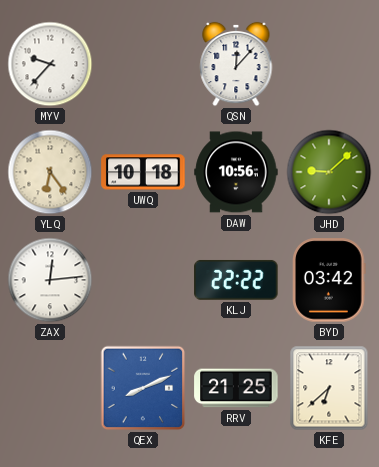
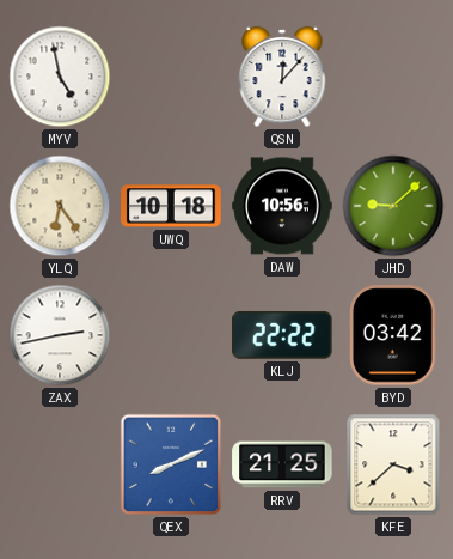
MYV: 9:37 -> 4:58 (60, 77)
ZAX: 12:14 -> 2:43 (60, 335)
KFE: 6:38 -> 3:38 (393, 464)
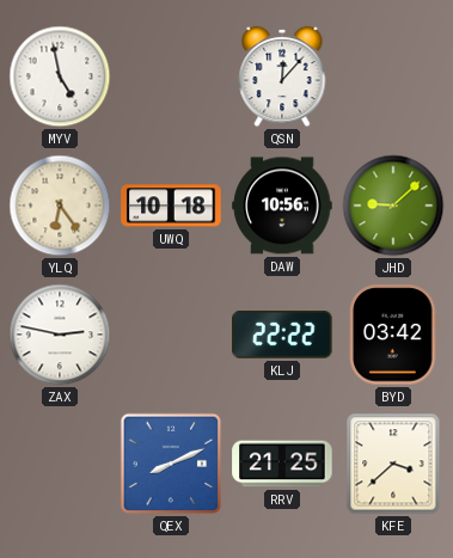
ZAX: 2:43 -> 2:47 (60, 335)
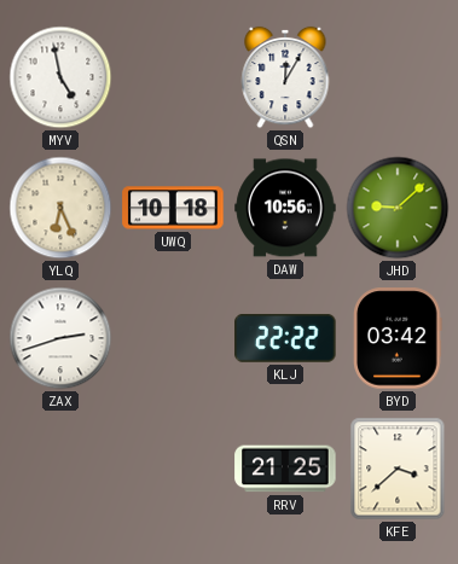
QSN: 12:07 -> 12:05 (285, 77)
YLQ: 6:24 -> 6:26 (60, 208)
ZAX: 2:47 -> 2:42 (60, 338)
QEX: 8:11 -> none (171, 464)
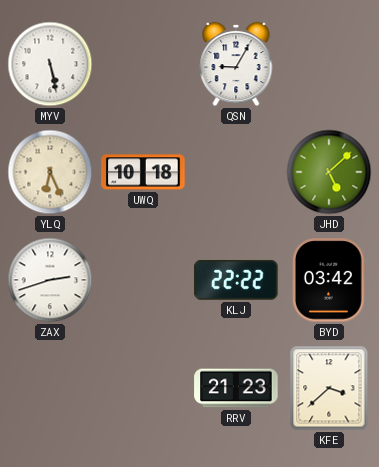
MYV: 4:58 -> 5:28 (50, 64)
QSN: 12:05 -> 9:05 (236, 64)
DAW: 10:56 -> none (285, 208)
JHD: 9:08 -> 5:08 (329, 172)
RRV: 21:25 -> 21:23 (236, 388)
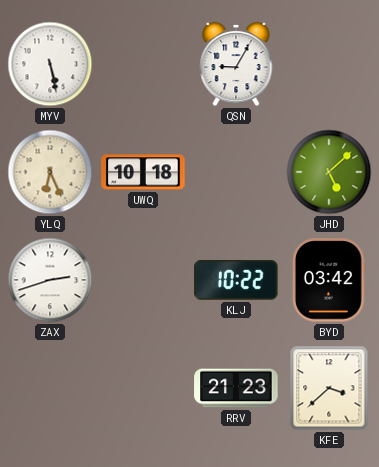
KLJ: 22:22 -> 10:22 (236, 280)
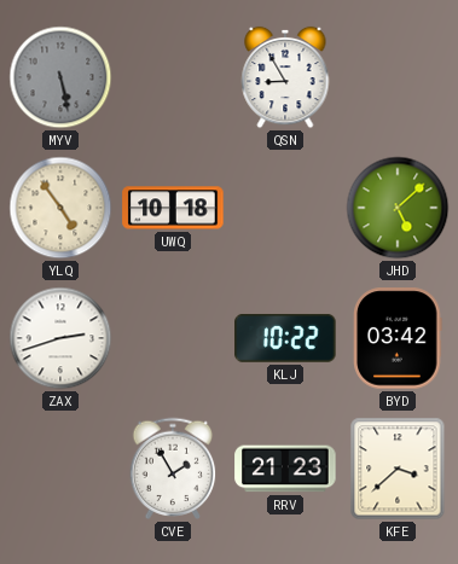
MYV dial: white -> grey (60, 77)
QSN: 9:05 -> 8:55 (285, 77)
YLQ: 6:26 -> 4:54 (60, 208)
CVE: none -> 1:55 (173, 469)
